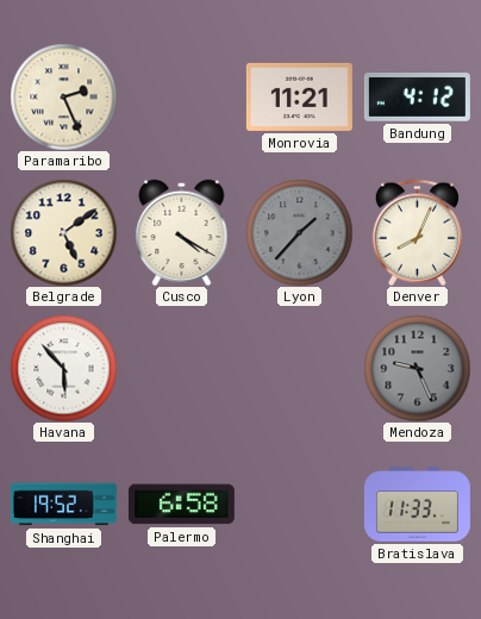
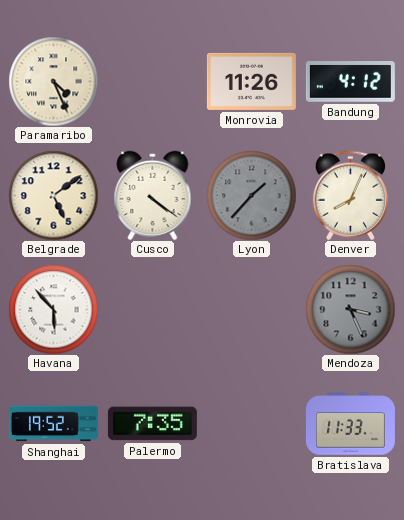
Paramaribo: 2:26 -> 4:26 (53, 81)
Monrovia: 11:21 -> 11:26 (251, 81)
Cusco: 4:20 -> 4:21 (153, 195)
Mendoza: 9:26 -> 3:26 (350, 309)
Palermo: 6:58 -> 7:35 (152, 424)
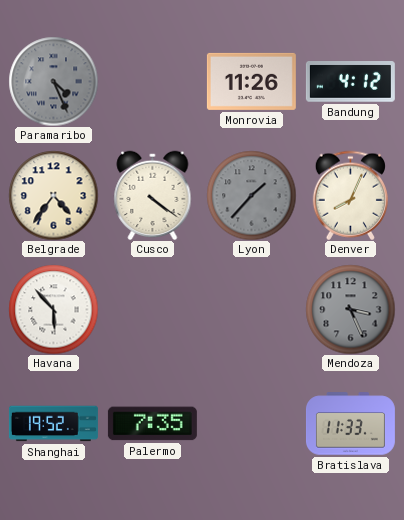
Paramaribo dial: cream -> grey (53, 81)
Belgrade: 5:09 -> 4:36 (53, 195)
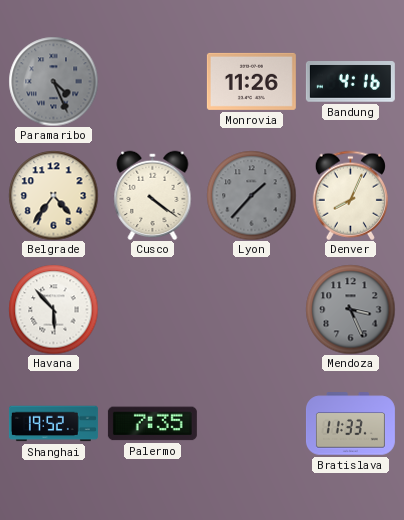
Bandung: 4:12 -> 4:16 (350, 82)
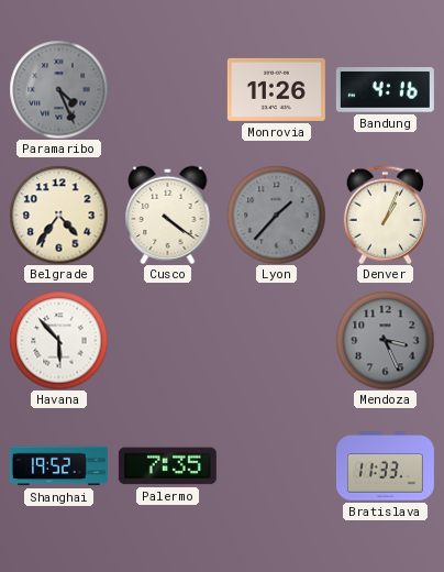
Denver: 8:04 -> 1:04 (385, 215)
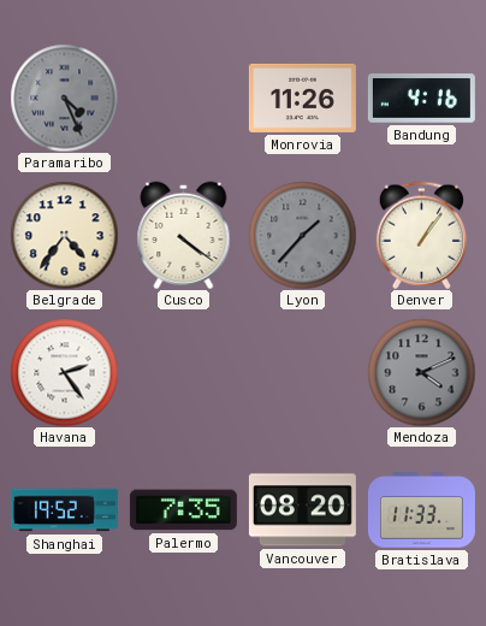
Denver: 1:04 -> 1:06 (421, 235)
Havana: 5:53 -> 2:24 (64, 372)
Mendoza: 3:26 -> 4:11 (421, 372)
Vancouver: none -> 08:20 (302, 510)
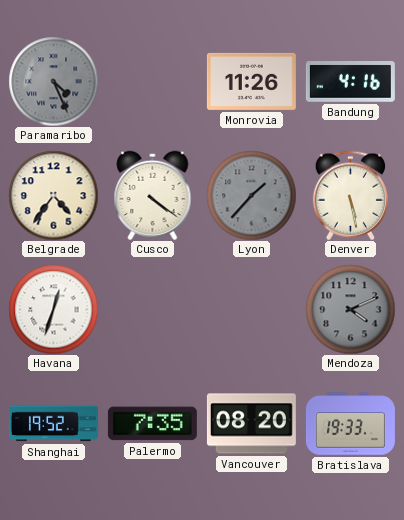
Denver: 1:06 -> 5:28 (350, 195)
Havana: 2:24 -> 12:33 (53, 309)
Bratislava: 11:33 -> 19:33 (350, 424)
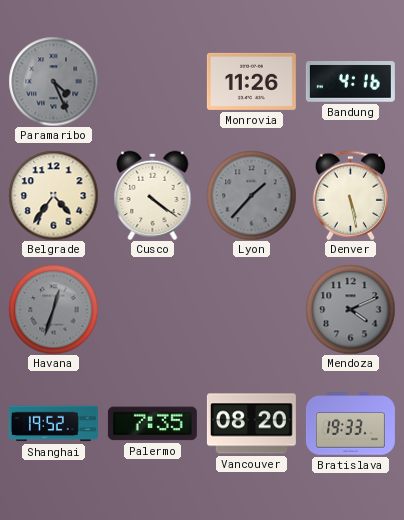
Havana dial: white -> grey (53, 309)
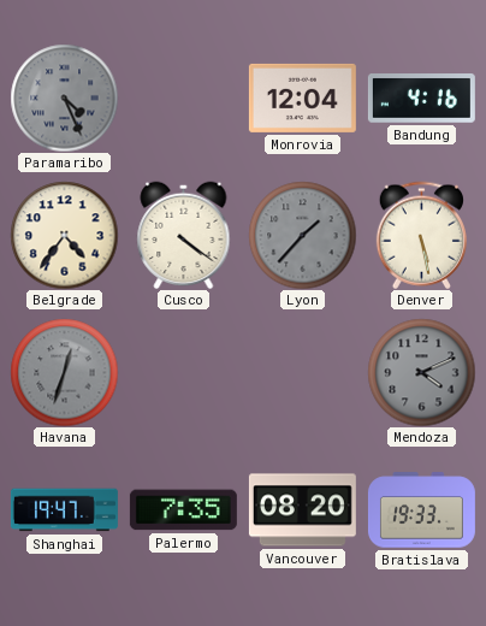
Monrovia: 11:26 -> 12:04 (302, 98)
Shanghai: 19:52 -> 19:47 (64, 510)
